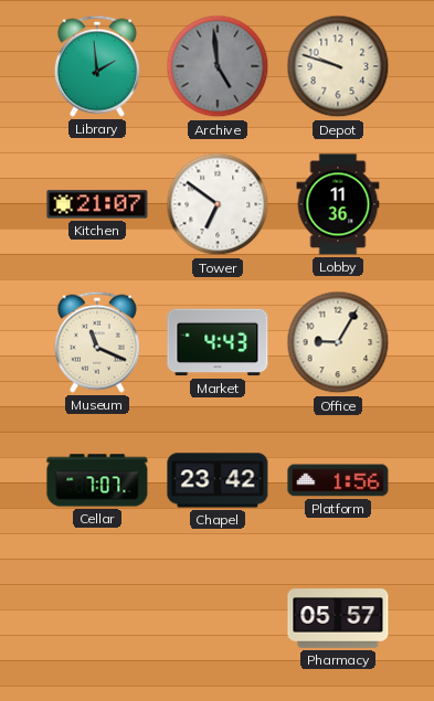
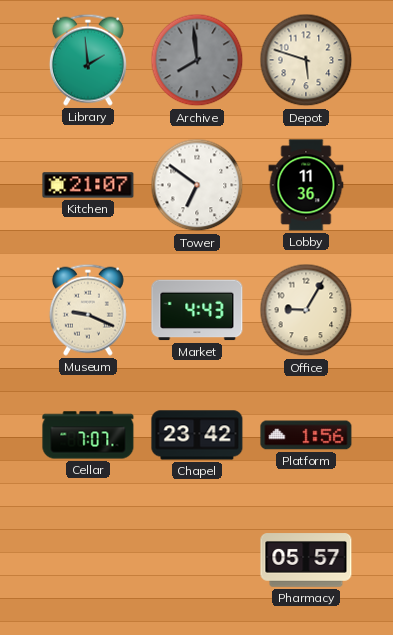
Archive: 4:59 -> 7:59 (197, 60)
Depot: 9:48 -> 5:48 (306, 60)
Museum: 11:19 -> 9:19 (88, 310)
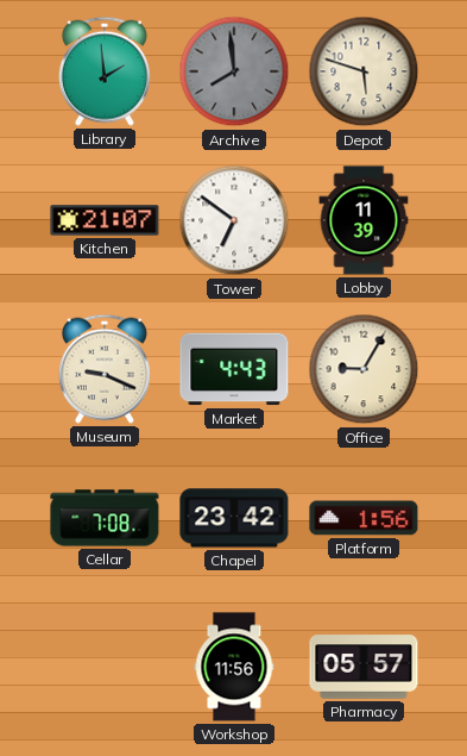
Lobby: 11:36 -> 11:39 (364, 220)
Cellar: 7:07 -> 7:08 (105, 518)
Workshop: none -> 11:56 (234, 667)
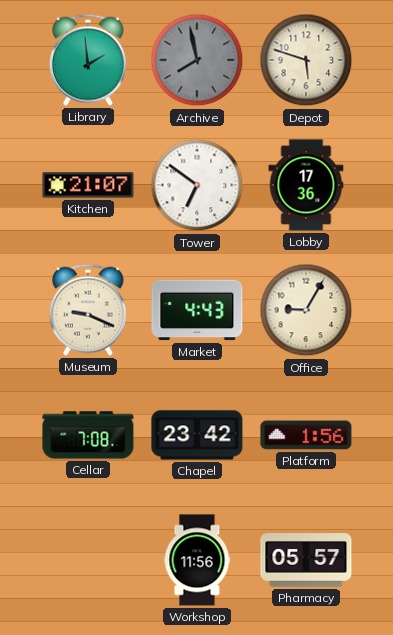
Archive: 7:59 -> 7:58 (197, 60)
Lobby: 11:39 -> 17:36 (306, 185)
